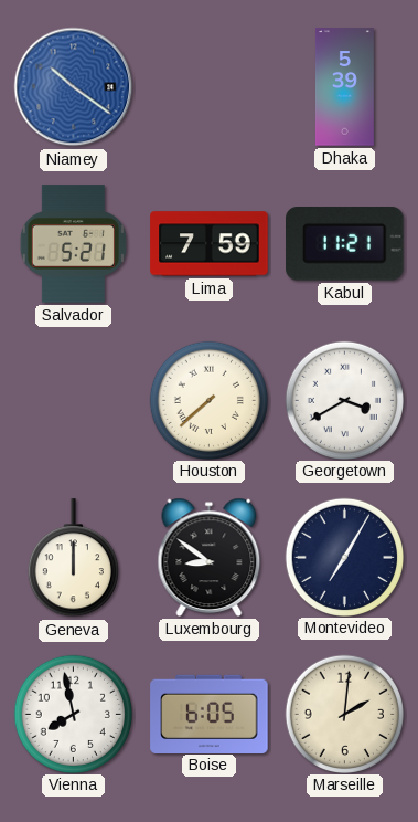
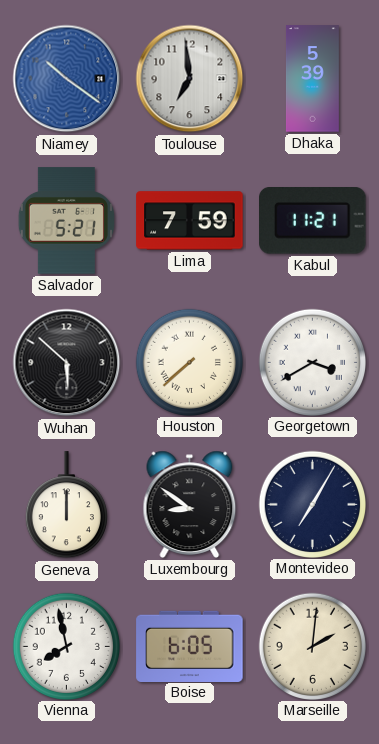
Toulouse: none -> 6:59 (190, 79)
Wuhan: none -> 5:52 (67, 363)
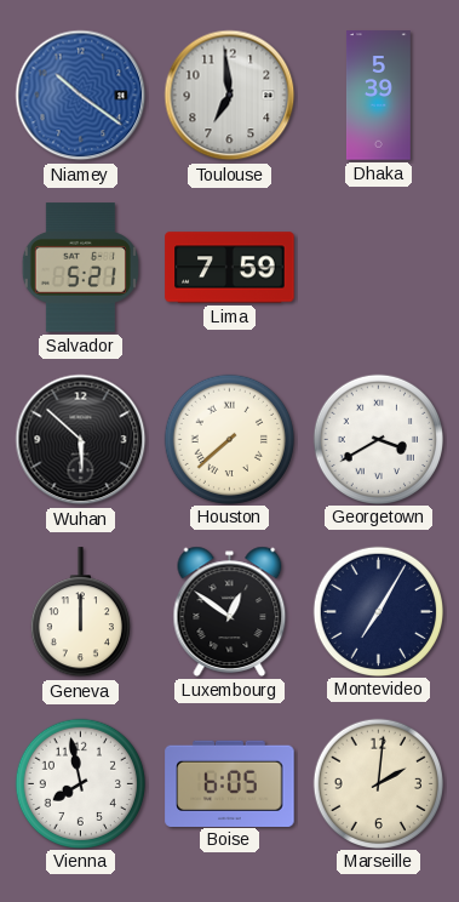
Kabul: 11:21 -> none (313, 221)
Luxembourg: 8:51 -> 12:51 (230, 611)
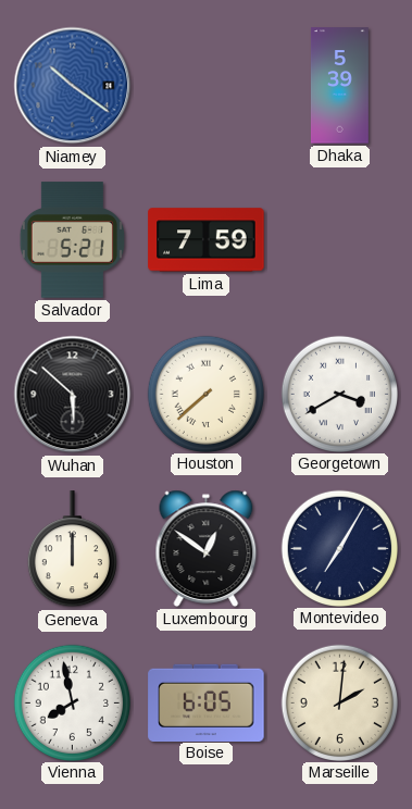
Toulouse: 6:59 -> none (230, 96)
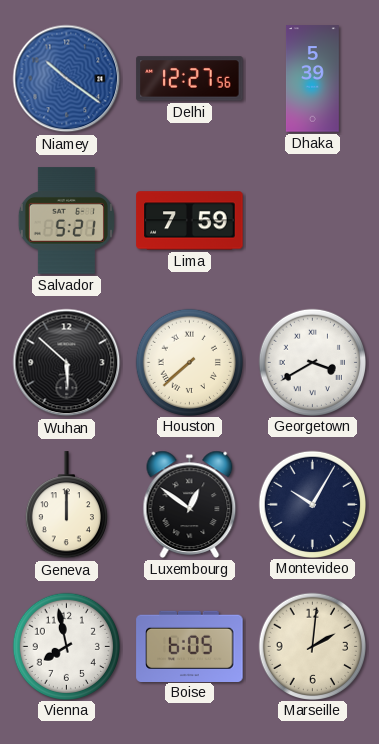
Delhi: none -> 12:27 (190, 79)
Montevideo: 7:05 -> 10:05 (312, 504)
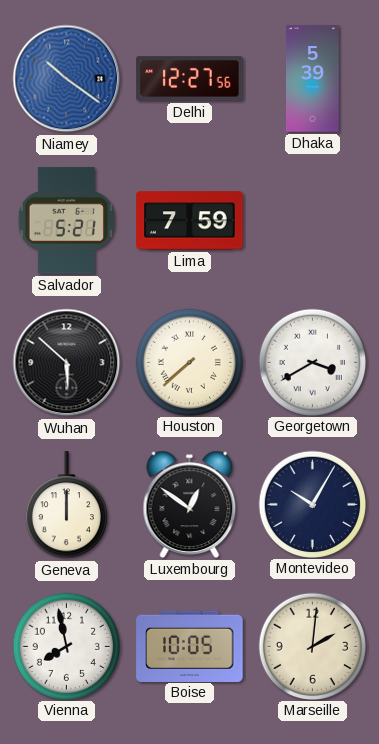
Boise: 6:05 -> 10:05 (190, 646)
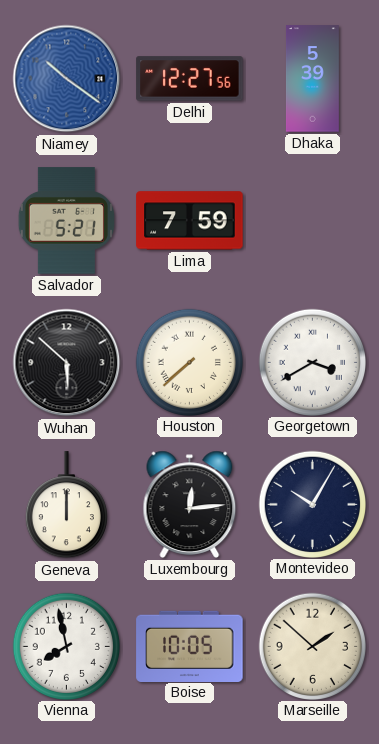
Luxembourg: 12:51 -> 12:14 (190, 504)
Marseille: 2:01 -> 1:52 (312, 646)
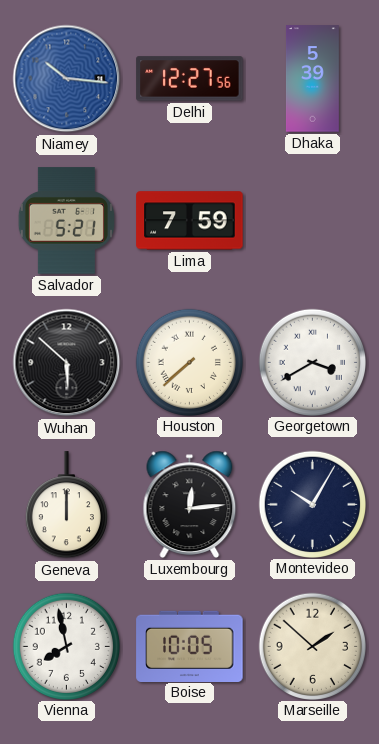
Niamey: 10:21 -> 10:16 (67, 79)
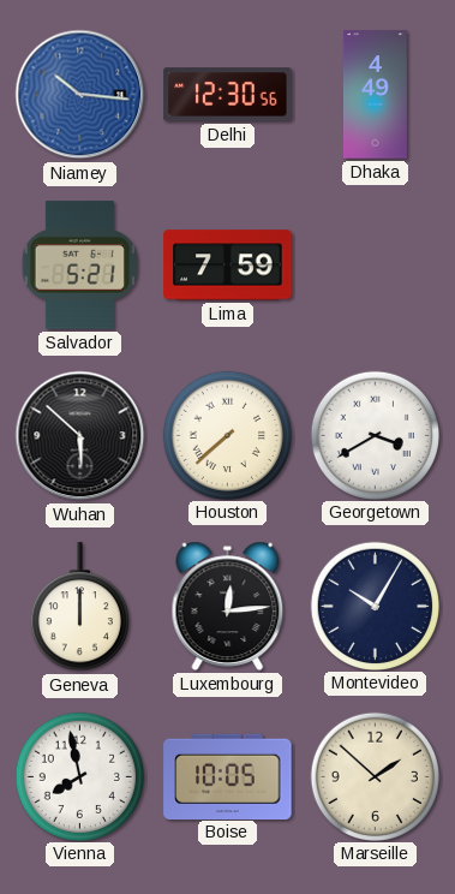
Delhi: 12:27 -> 12:30 (228, 95)
Dhaka: 5:39 -> 4:49 (376, 95)
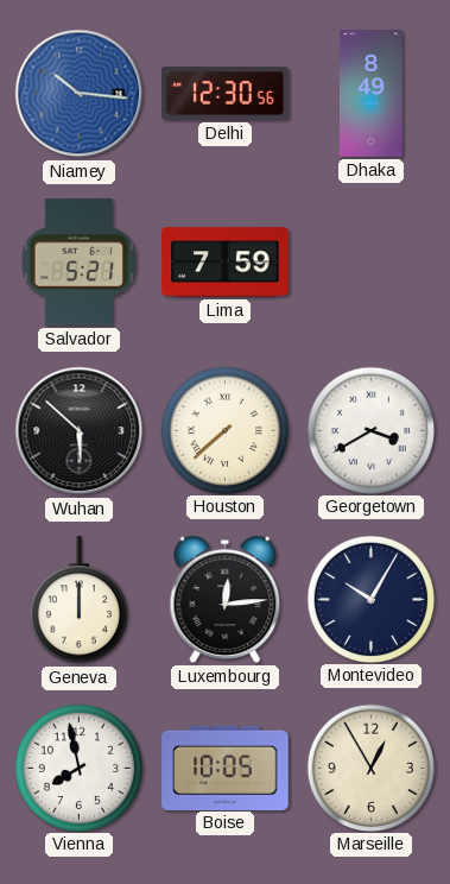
Dhaka: 4:49 -> 8:49 (372, 94)
Marseille: 1:52 -> 12:55 (370, 768)
